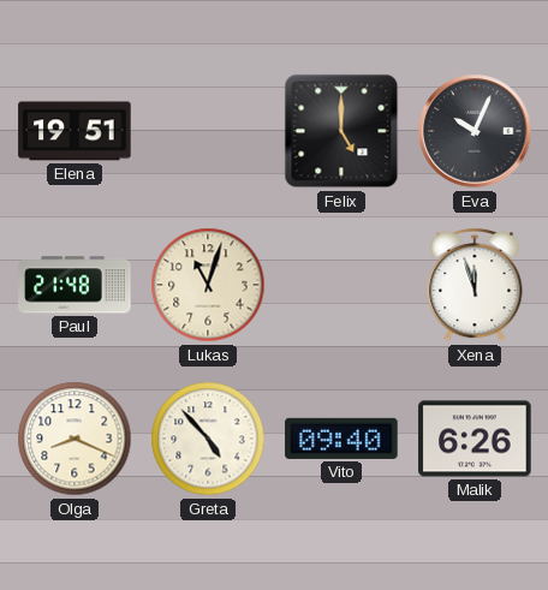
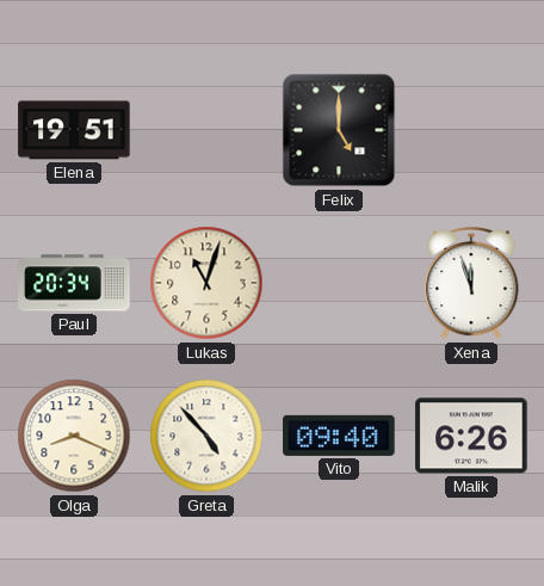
Eva: 10:04 -> none (475, 131)
Paul: 21:48 -> 20:34 (74, 283)
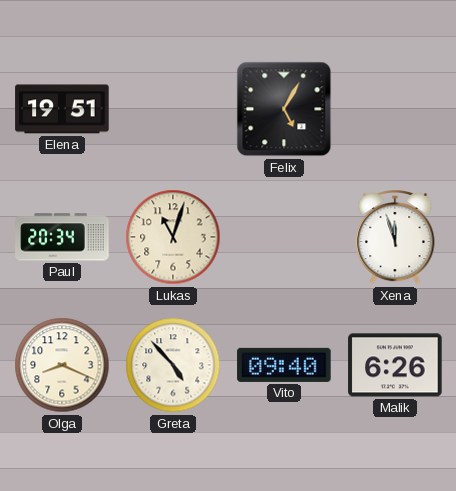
Felix: 5:00 -> 5:05 (284, 109)
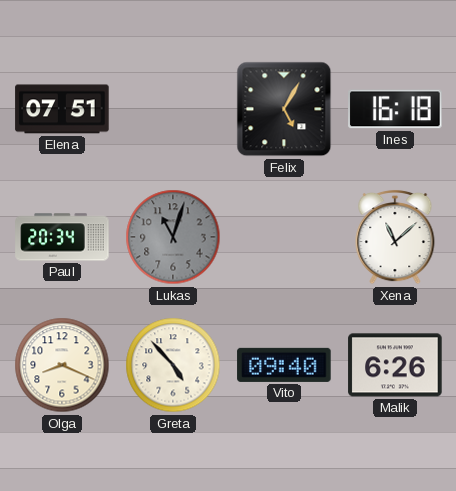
Elena: 19:51 -> 07:51 (62, 109)
Ines: none -> 16:18 (395, 109)
Lukas dial: cream -> grey (173, 237)
Xena: 11:57 -> 11:08 (395, 237)
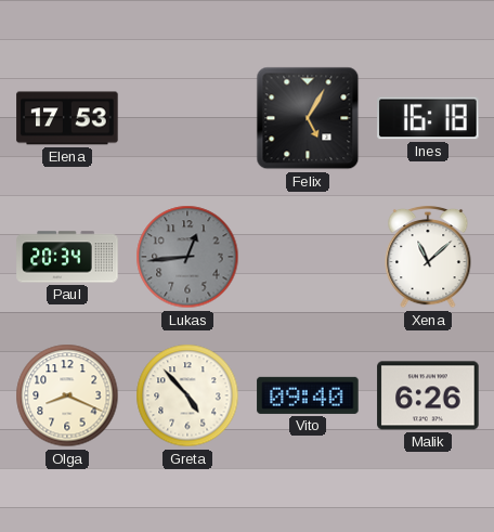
Elena: 07:51 -> 17:53 (67, 118)
Lukas: 11:03 -> 12:44 (187, 257)
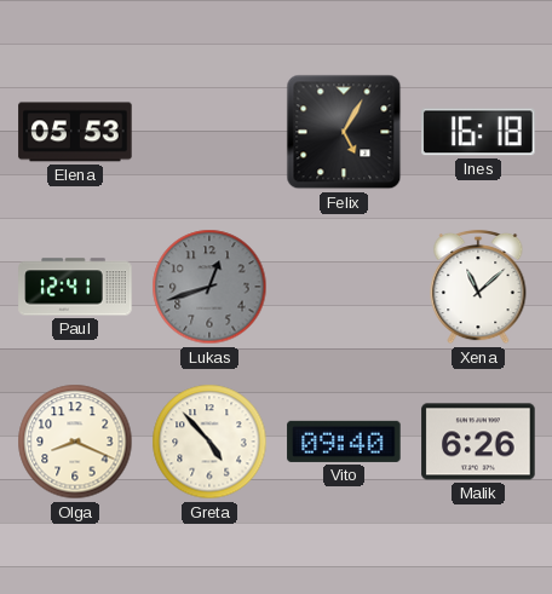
Elena: 17:53 -> 05:53 (75, 132)
Paul: 20:34 -> 12:41 (75, 287)
Lukas: 12:44 -> 12:42 (209, 287)
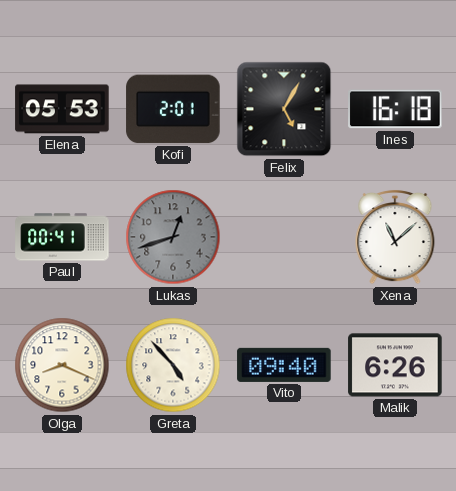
Kofi: none -> 2:01 (173, 109)
Paul: 12:41 -> 00:41 (62, 237)
